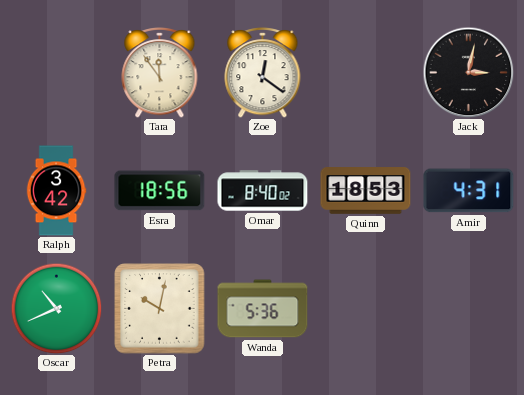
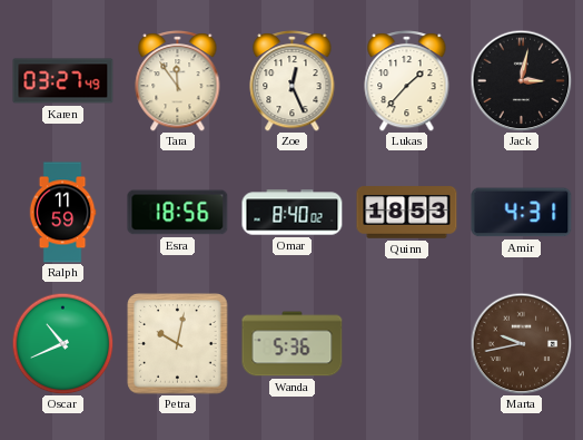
Karen: none -> 03:27 (63, 81)
Zoe: 12:21 -> 12:26 (293, 81)
Lukas: none -> 1:37 (407, 81)
Ralph: 3:42 -> 11:59 (62, 213)
Marta: none -> 9:43 (521, 343)
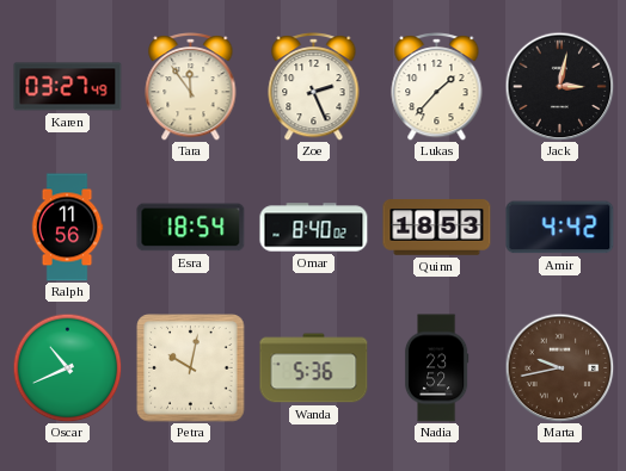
Zoe: 12:26 -> 2:26 (314, 87)
Ralph: 11:59 -> 11:56 (67, 228)
Esra: 18:56 -> 18:54 (191, 228)
Amir: 4:31 -> 4:42 (560, 228)
Nadia: none -> 23:52 (436, 368)
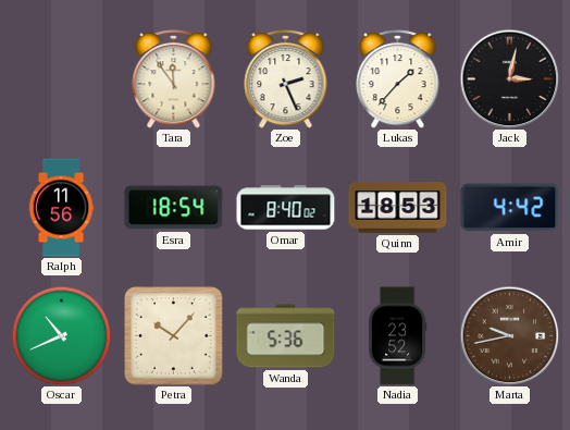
Karen: 03:27 -> none (68, 87)
Petra: 10:02 -> 10:07 (174, 336)
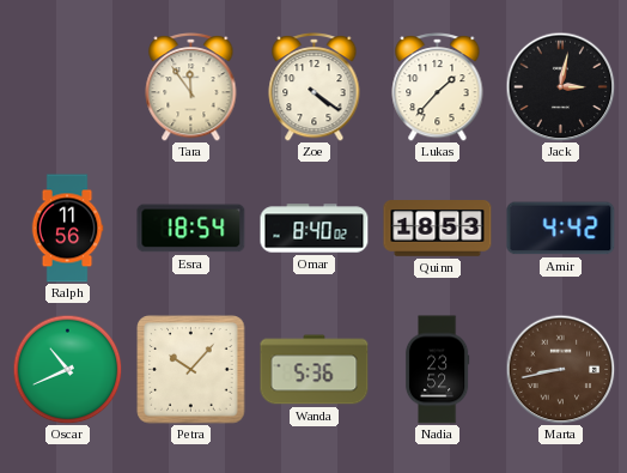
Zoe: 2:26 -> 4:21 (315, 87)
Marta: 9:43 -> 8:43 (560, 369)
